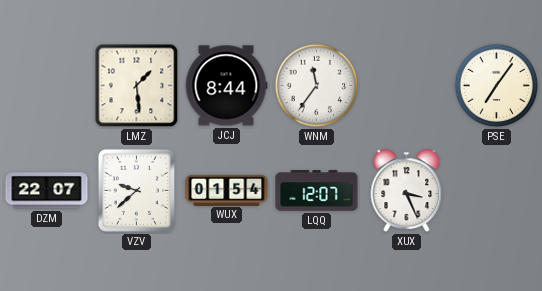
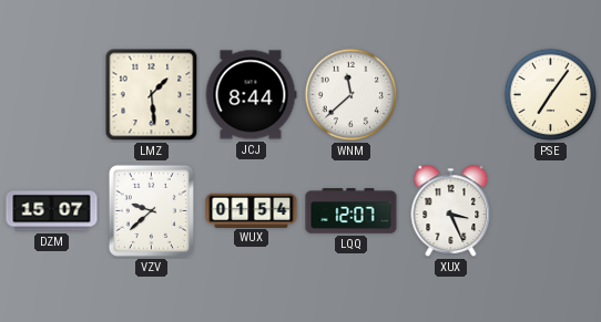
WNM: 11:36 -> 11:38 (352, 95)
DZM: 22:07 -> 15:07 (52, 211)
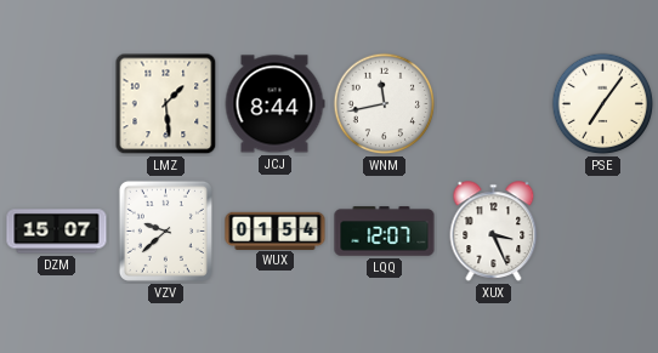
WNM: 11:38 -> 11:43 (385, 104)
